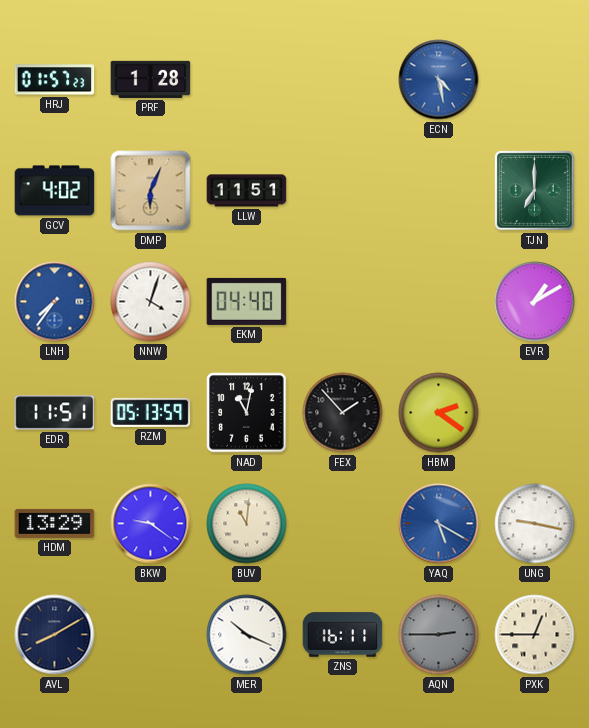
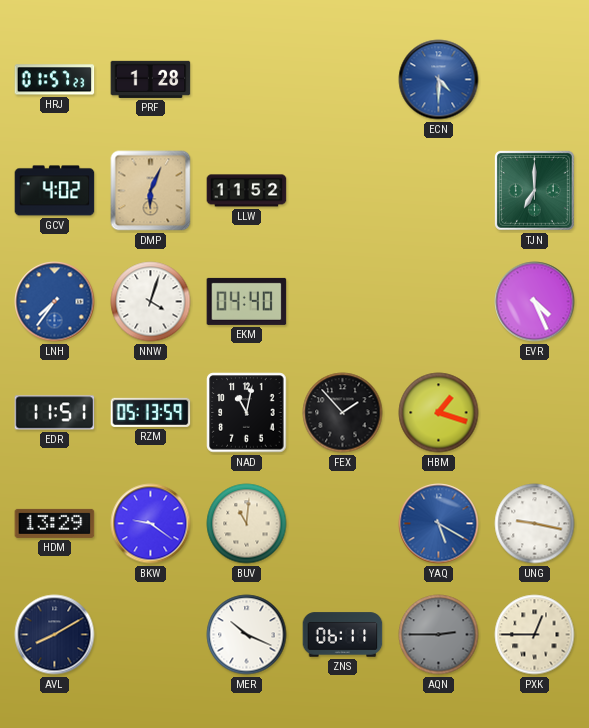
ECN: 4:28 -> 4:30 (439, 80)
LLW: 11:51 -> 11:52 (247, 191)
EVR: 1:10 -> 4:26 (535, 302)
HBM: 2:21 -> 1:18 (439, 413)
ZNS: 16:11 -> 06:11 (343, 635)
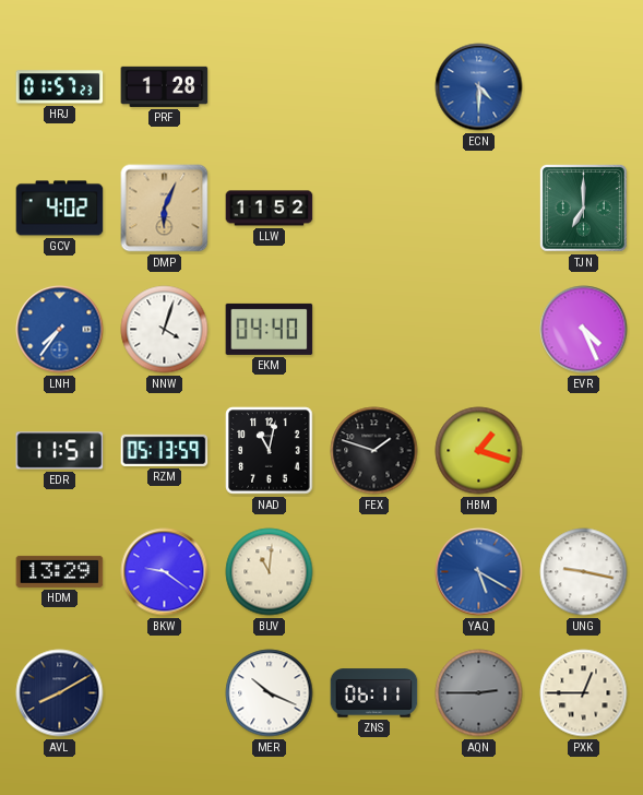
FEX: 1:53 -> 1:48 (374, 451)
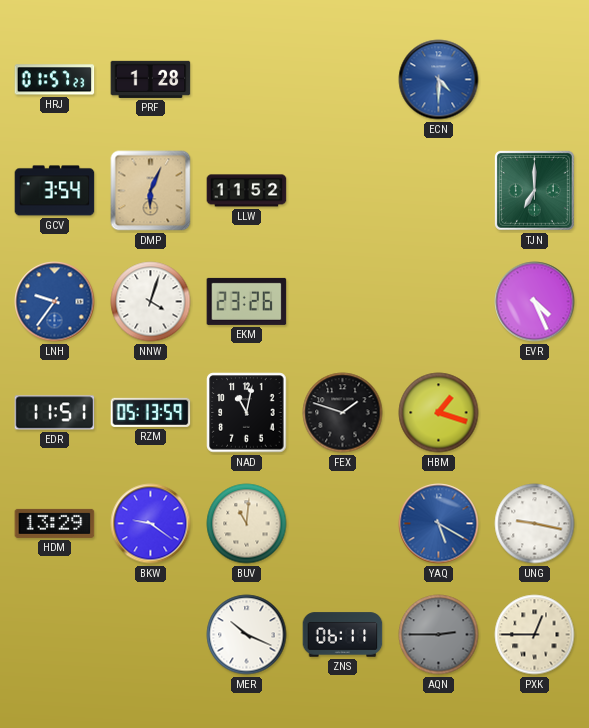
GCV: 4:02 -> 3:54 (55, 191)
LNH: 7:36 -> 9:36 (55, 302)
EKM: 04:40 -> 23:26 (247, 301)
AVL: 8:10 -> none (60, 693)
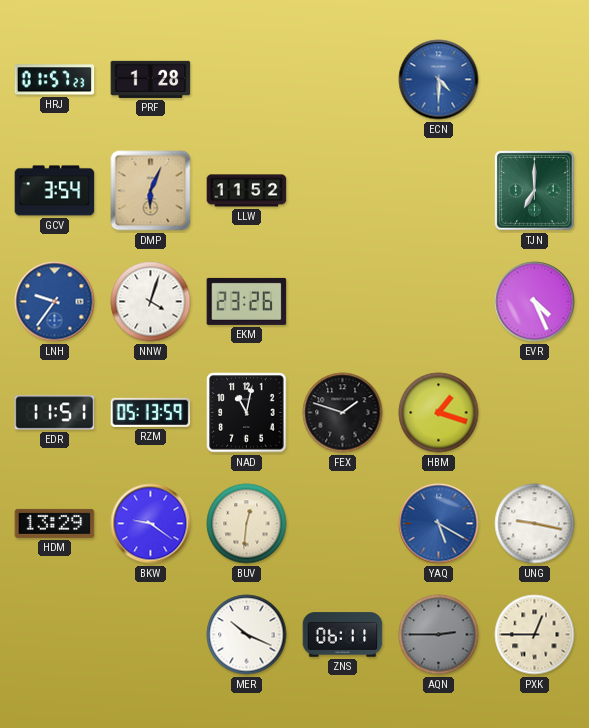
BUV: 11:01 -> 12:31 (247, 524)
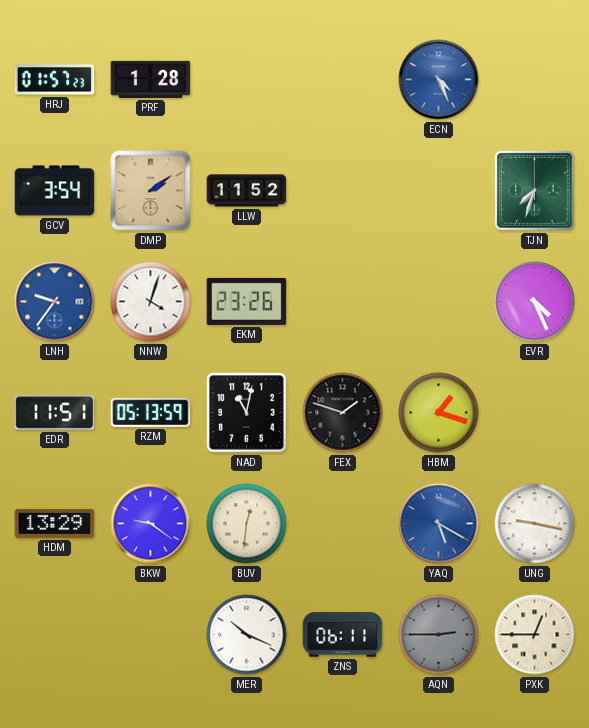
ECN: 4:30 -> 4:26 (439, 80)
DMP: 6:04 -> 2:09 (151, 191)
TJN: 7:00 -> 7:33 (534, 190)
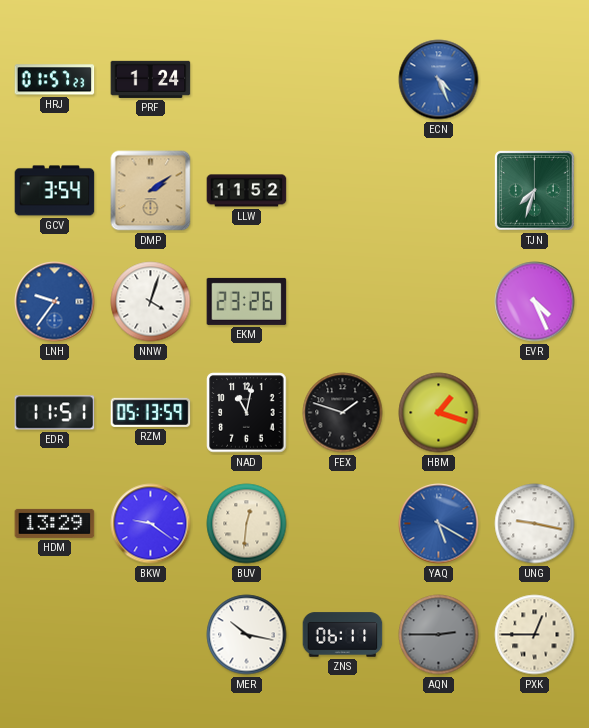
PRF: 1:28 -> 1:24 (151, 79)
MER: 10:19 -> 10:17 (247, 635)
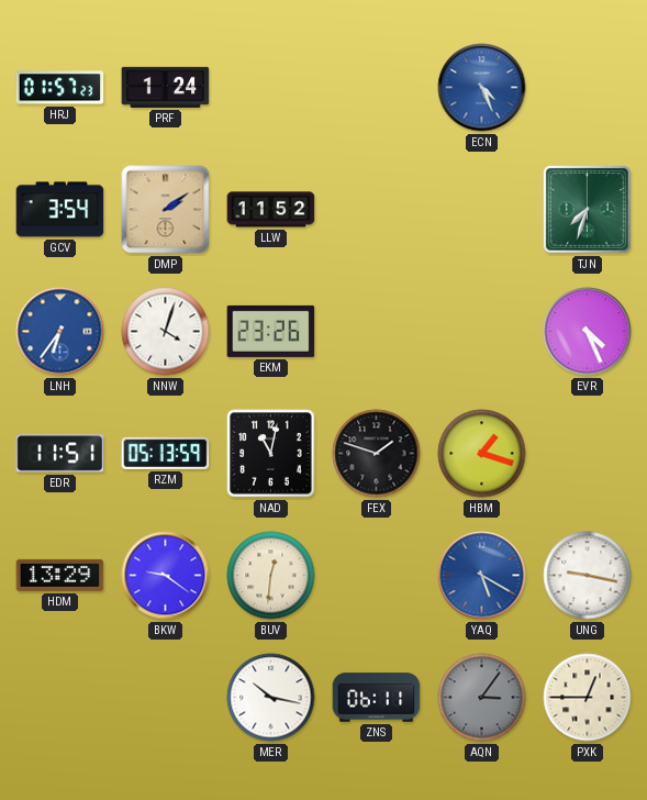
LNH: 9:36 -> 6:36 (60, 332)
AQN: 2:45 -> 3:06 (482, 698)
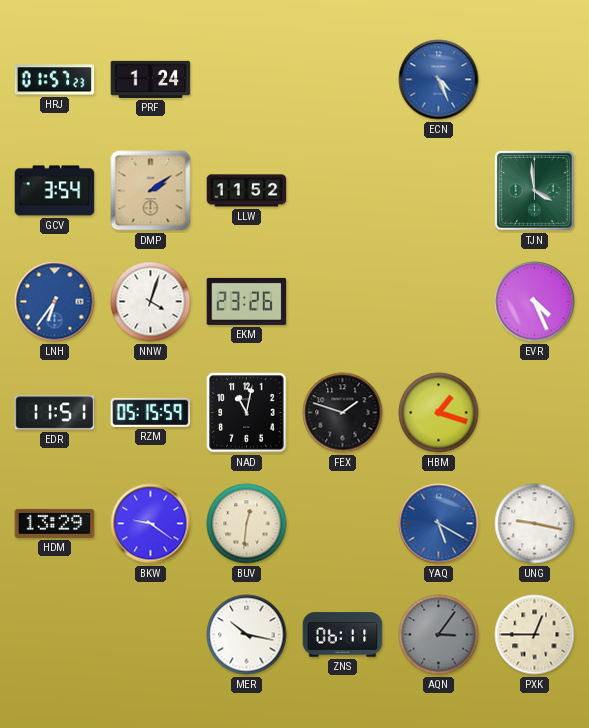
TJN: 7:33 -> 3:59 (534, 190)
RZM: 05:13 -> 05:15 (151, 412)
